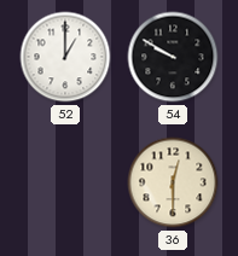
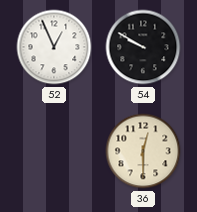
52: 1:00 -> 12:56 (54, 47)
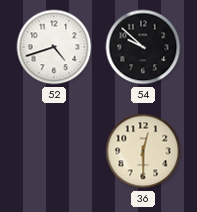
52: 12:56 -> 4:42 (54, 47)
54: 9:50 -> 9:52 (143, 47)
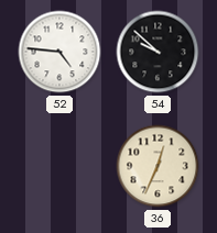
52: 4:42 -> 4:46 (59, 52)
36: 12:30 -> 12:34 (158, 166)
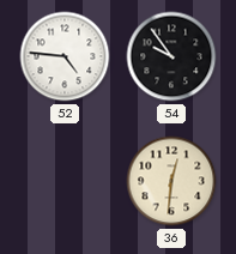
54: 9:52 -> 9:54 (171, 56)
36: 12:34 -> 12:31 (171, 181)
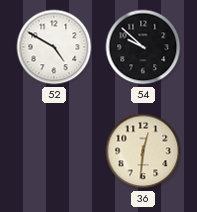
52: 4:46 -> 4:50 (54, 47)
54: 9:54 -> 9:52 (143, 47)
